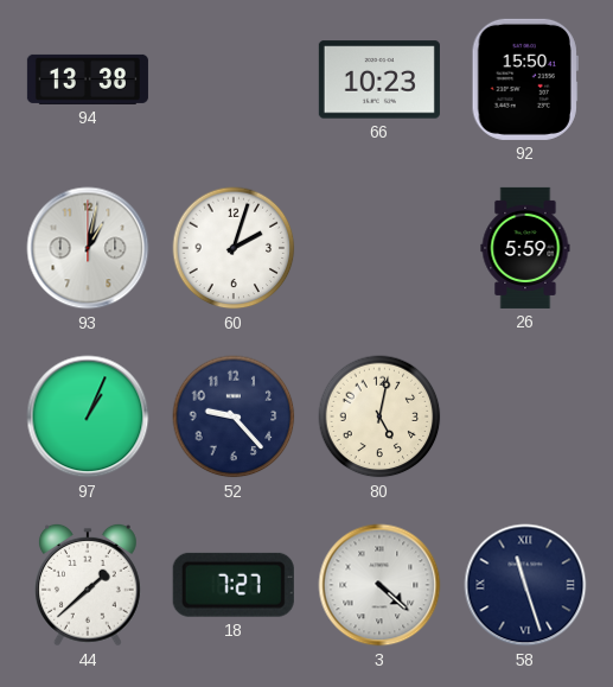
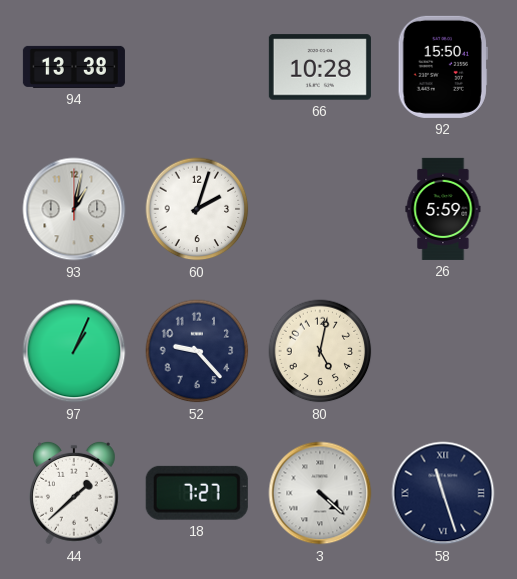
66: 10:23 -> 10:28 (320, 67)
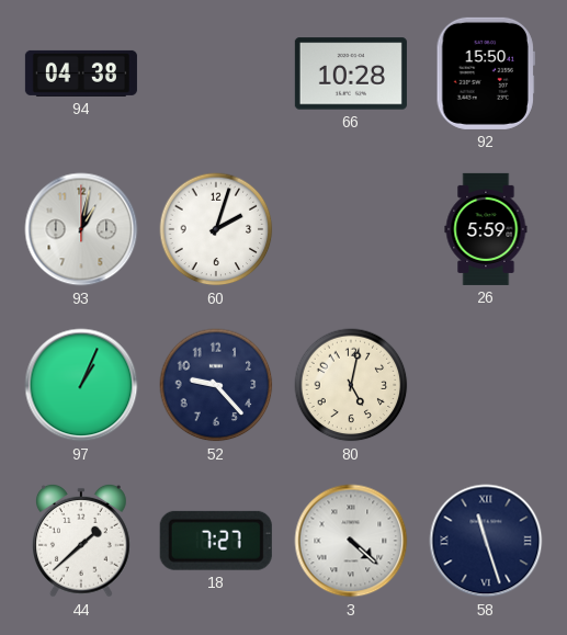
94: 13:38 -> 04:38 (81, 73)
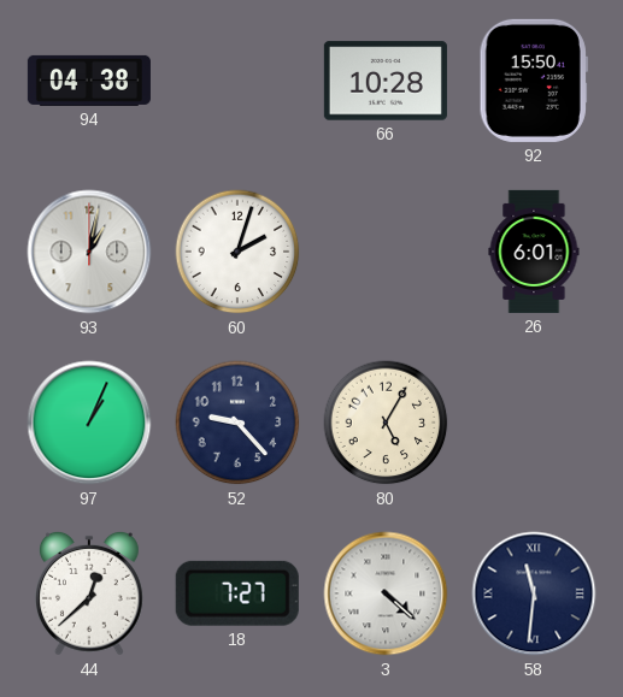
26: 5:59 -> 6:01 (534, 252)
80: 5:02 -> 5:05 (386, 423)
44: 1:38 -> 12:38 (89, 593)
58: 11:27 -> 11:31 (534, 593)
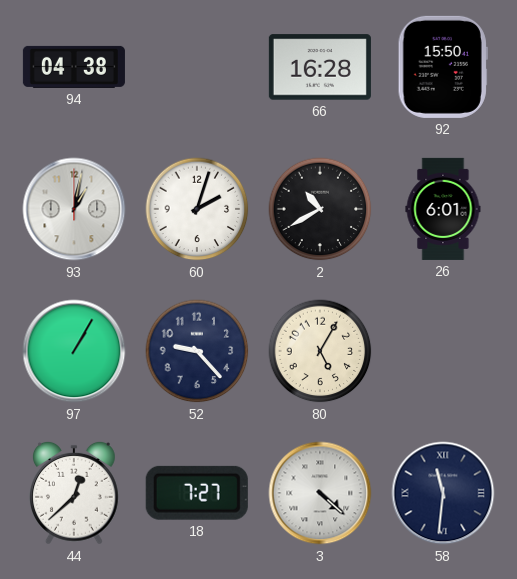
66: 10:28 -> 16:28 (320, 67)
2: none -> 10:40 (320, 209)
97: 1:04 -> 1:05 (74, 351)
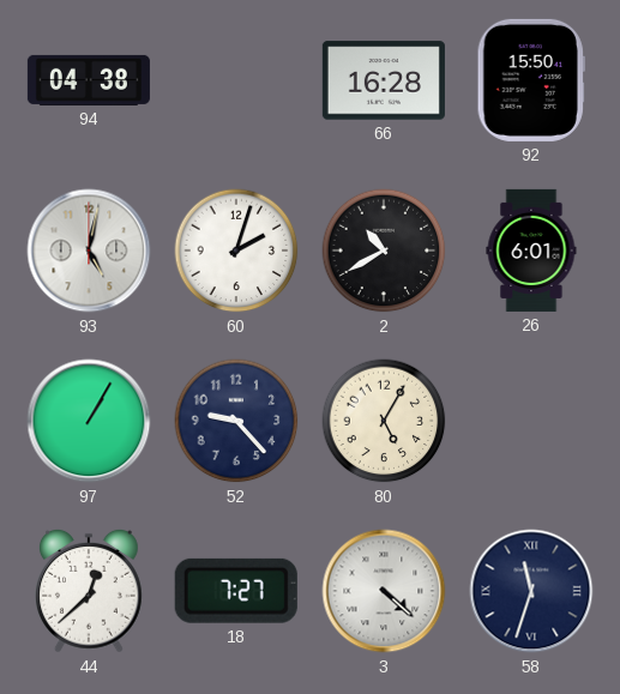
93: 1:02 -> 5:02 (89, 251)
58: 11:31 -> 11:33 (531, 591)
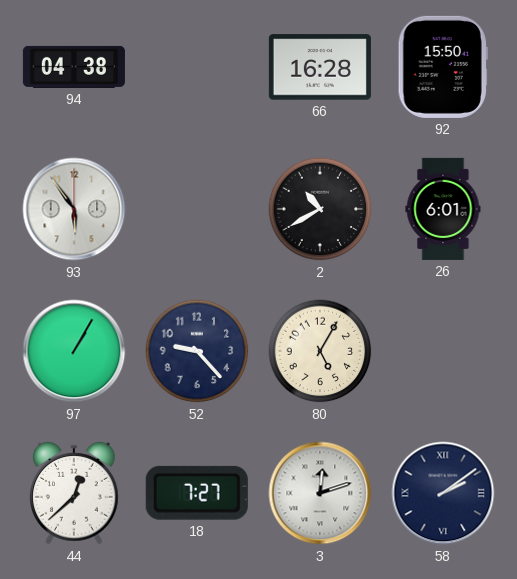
93: 5:02 -> 5:54 (74, 209)
60: 2:03 -> none (236, 251)
3: 4:22 -> 12:12 (320, 493)
58: 11:33 -> 2:09 (443, 493)
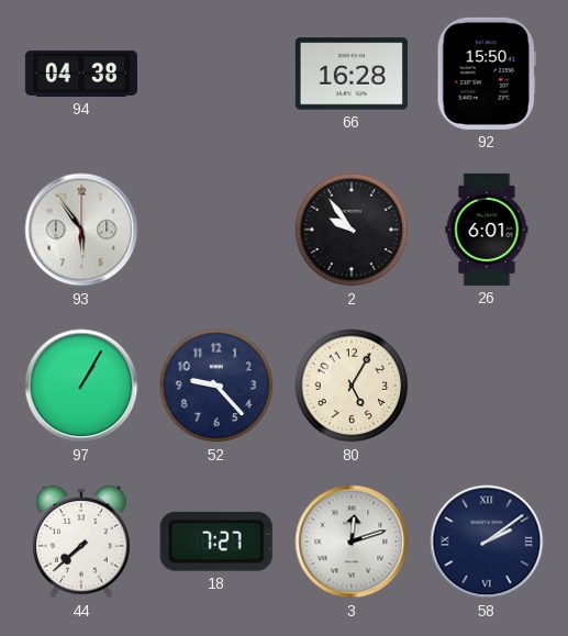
2: 10:40 -> 9:54 (352, 230)
44: 12:38 -> 7:38 (81, 542)
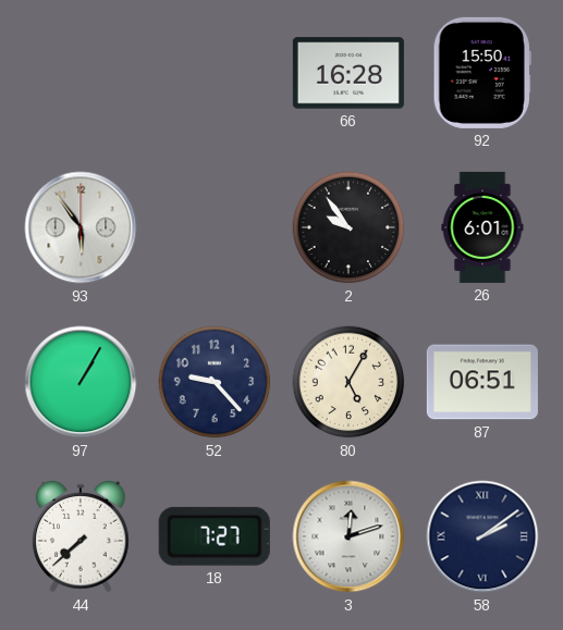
94: 04:38 -> none (81, 74)
87: none -> 06:51 (482, 382)
